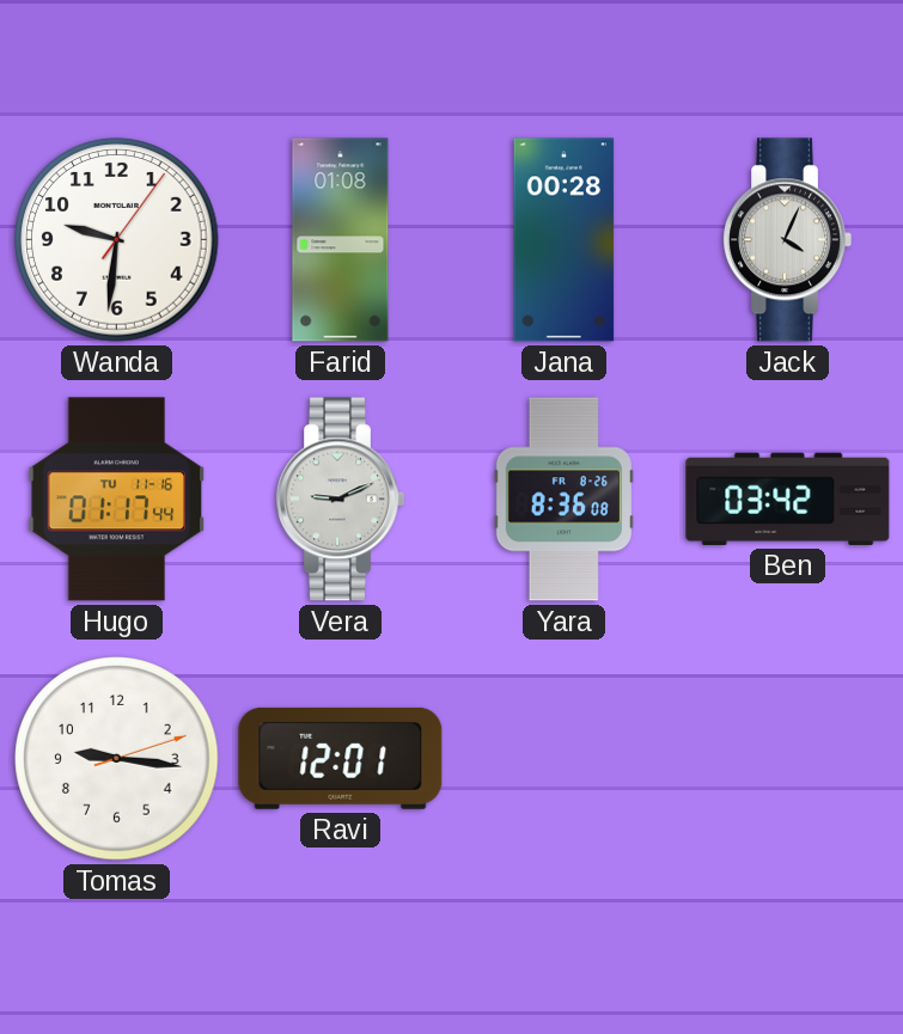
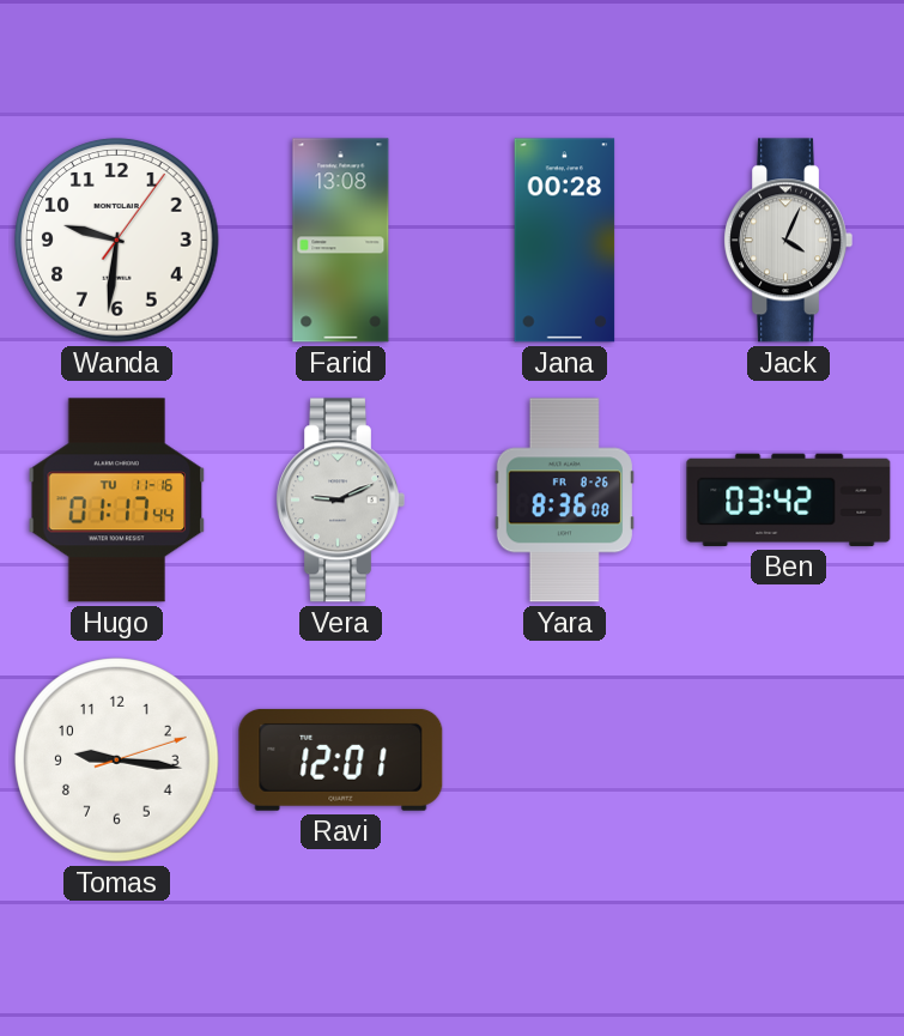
Farid: 01:08 -> 13:08 (341, 241)
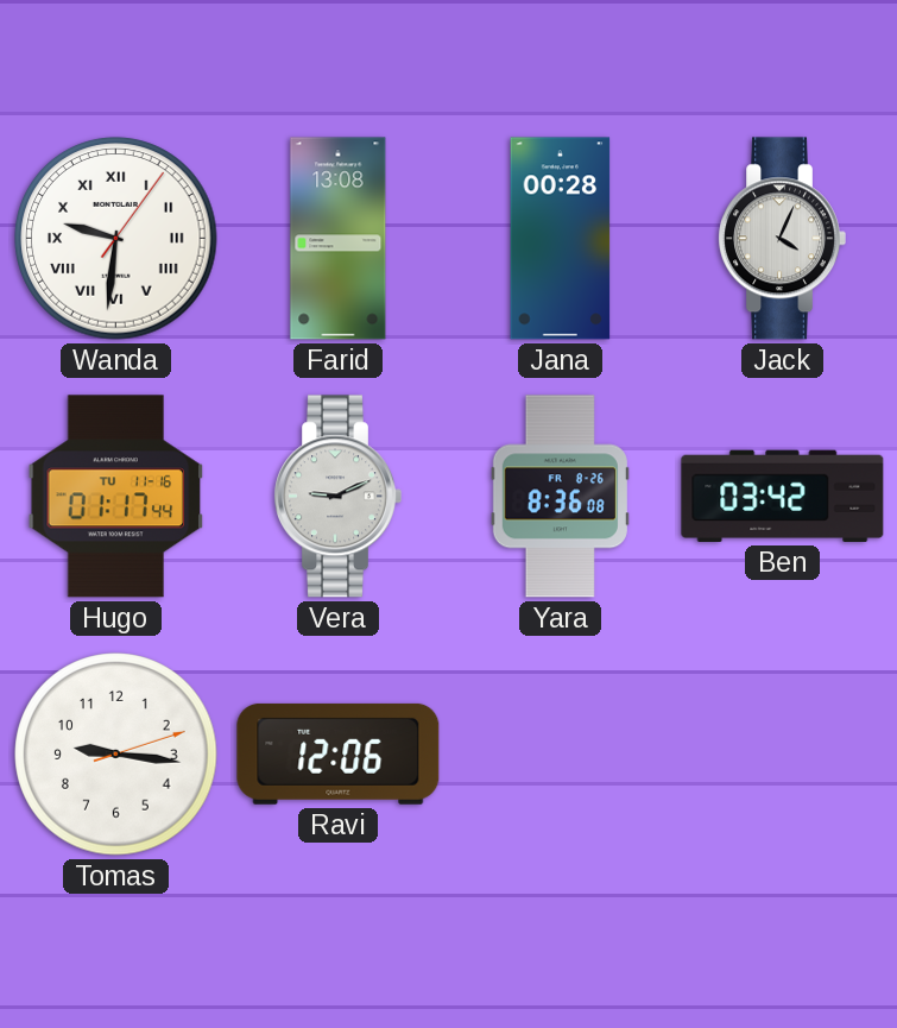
Wanda numerals: Arabic -> Roman (116, 239)
Ravi: 12:01 -> 12:06 (339, 753)
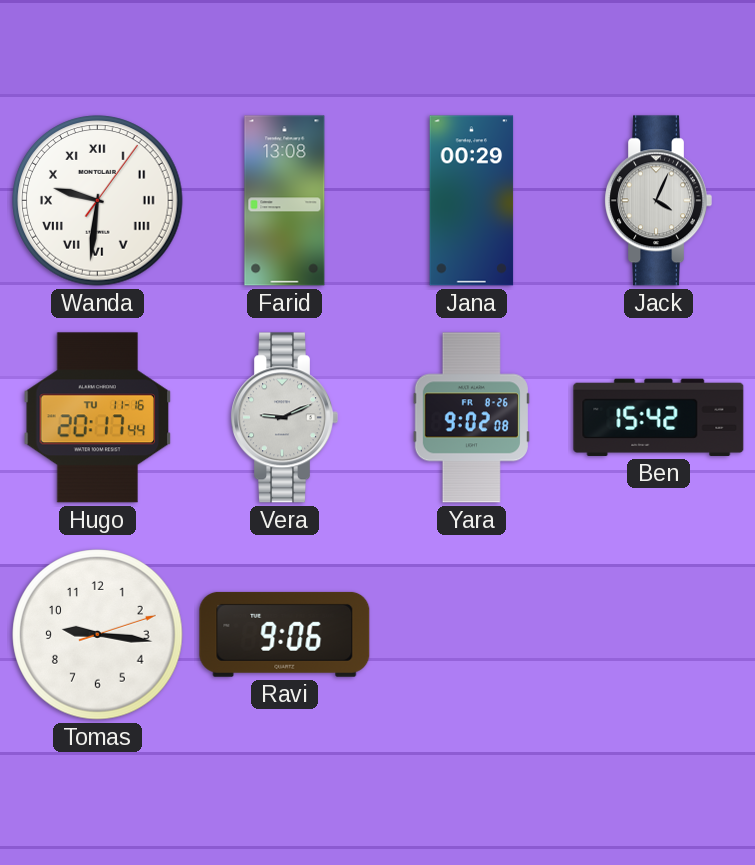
Jana: 00:28 -> 00:29 (472, 201)
Hugo: 01:17 -> 20:17 (98, 418)
Yara: 8:36 -> 9:02 (471, 418)
Ben: 03:42 -> 15:42 (659, 417)
Ravi: 12:06 -> 9:06 (285, 634)
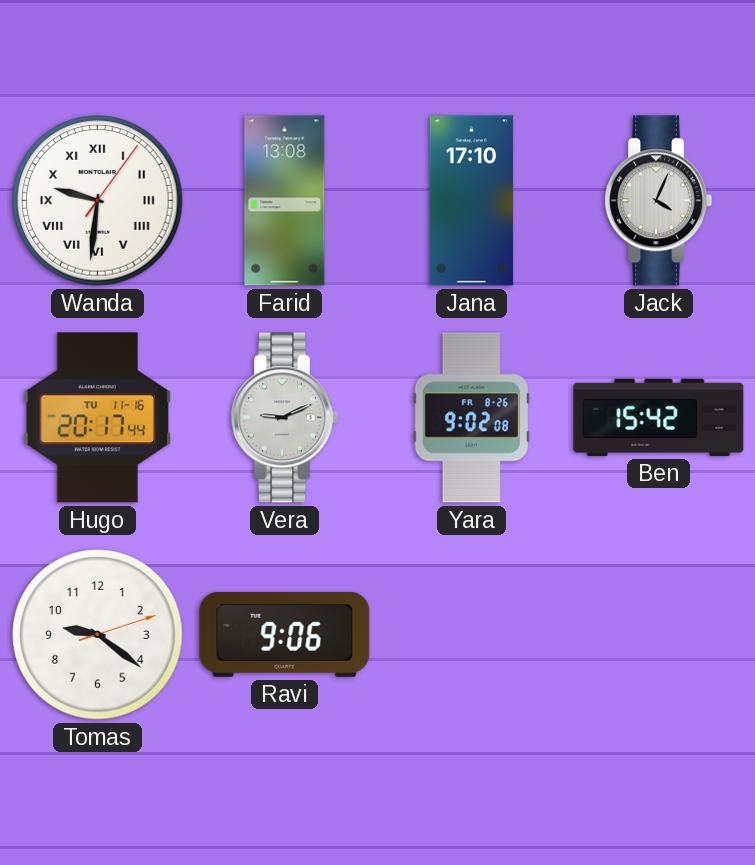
Jana: 00:29 -> 17:10 (472, 201)
Tomas: 9:16 -> 9:21 (98, 635)
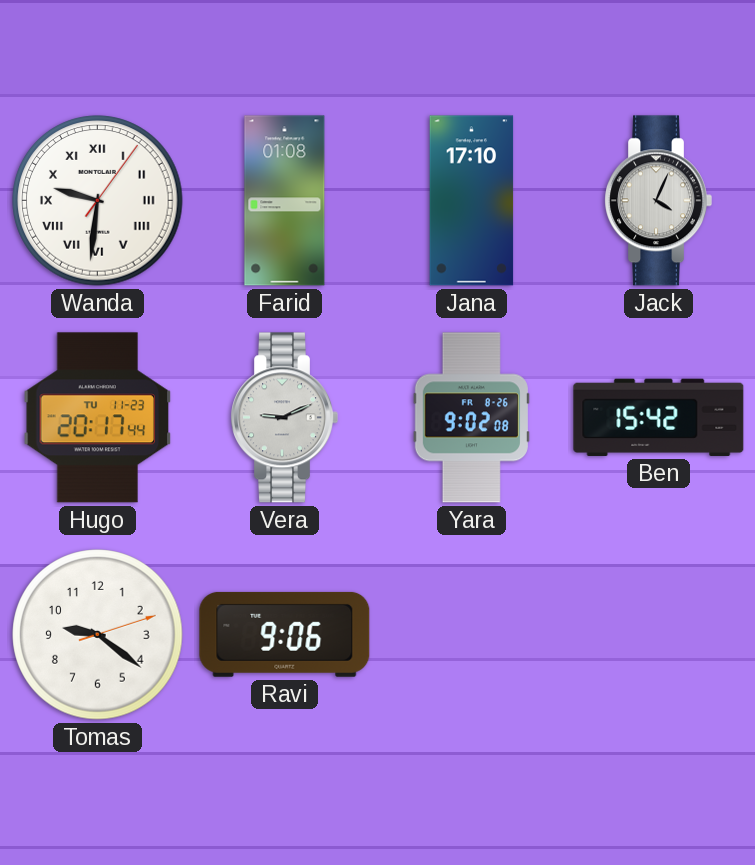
Farid: 13:08 -> 01:08 (285, 201)
Hugo date: TU 11-16 -> TU 11-23 (98, 418)
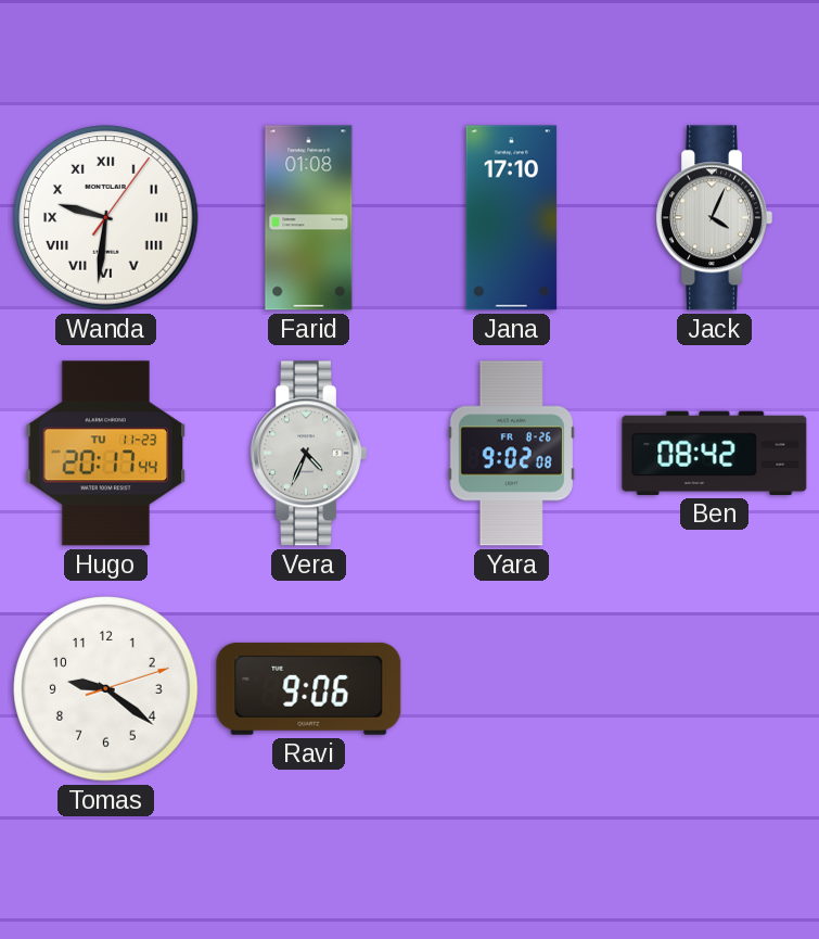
Vera: 9:11 -> 4:34 (308, 454)
Ben: 15:42 -> 08:42 (715, 453)
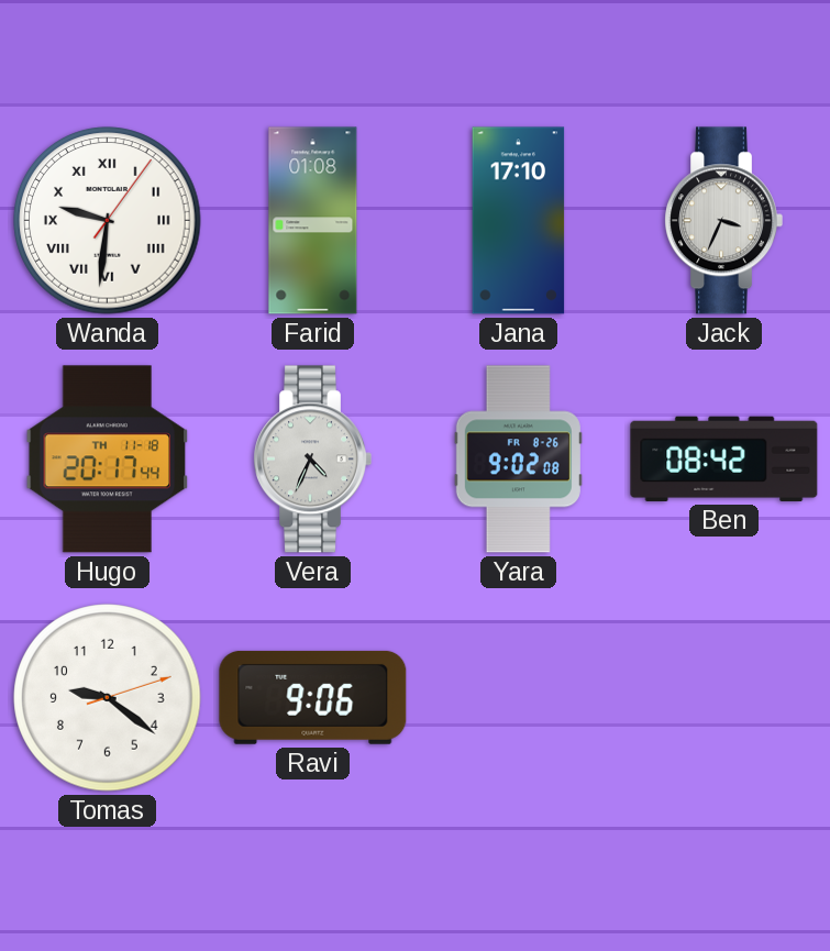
Jack: 4:04 -> 3:34 (723, 221)
Hugo date: TU 11-23 -> TH 11-18 (108, 460)
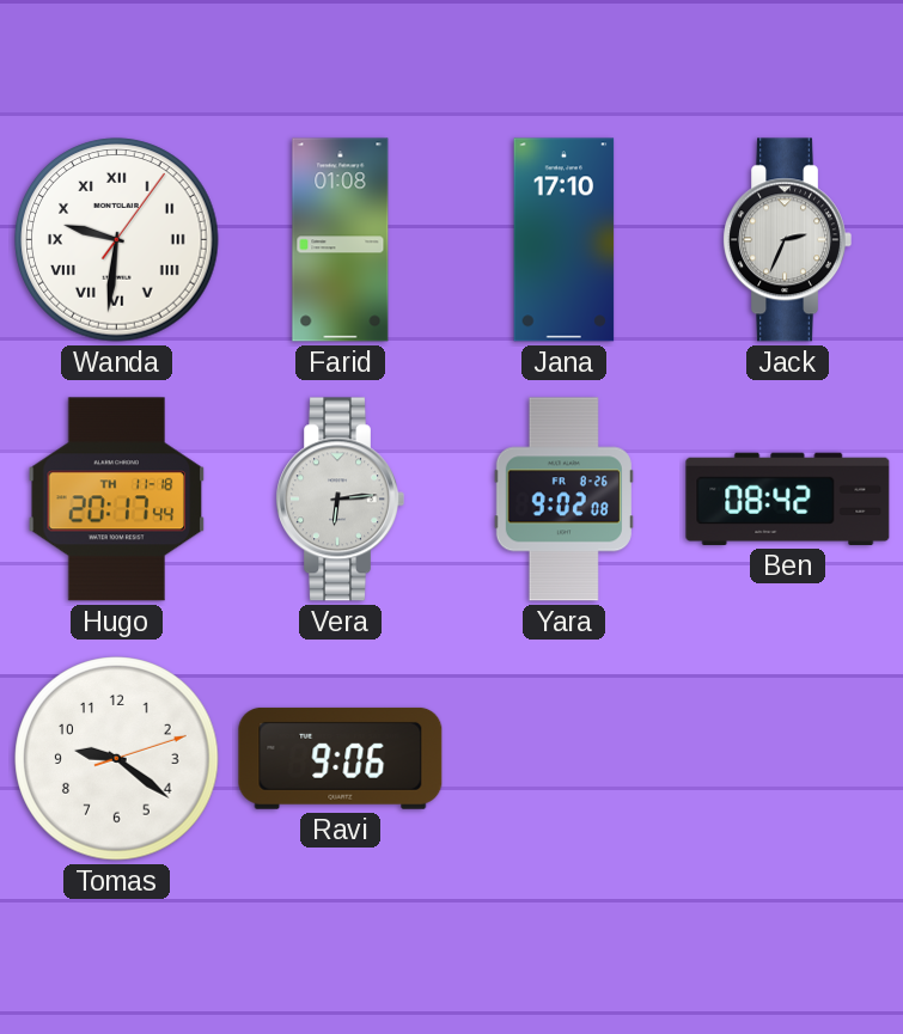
Jack: 3:34 -> 2:34 (787, 240)
Vera: 4:34 -> 6:14 (340, 500)
